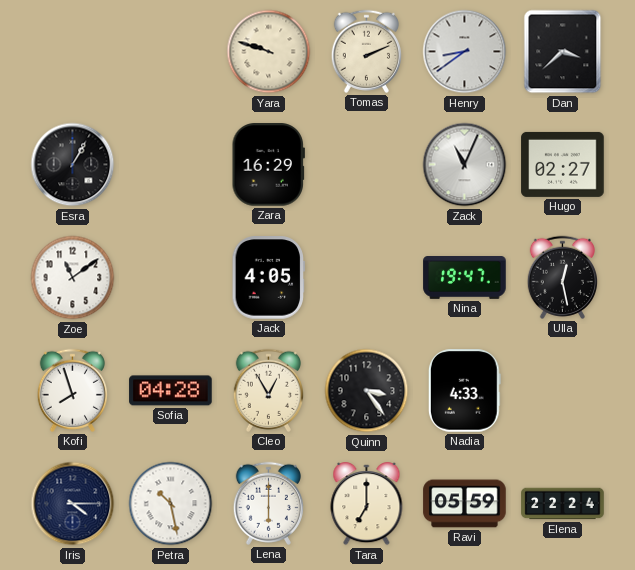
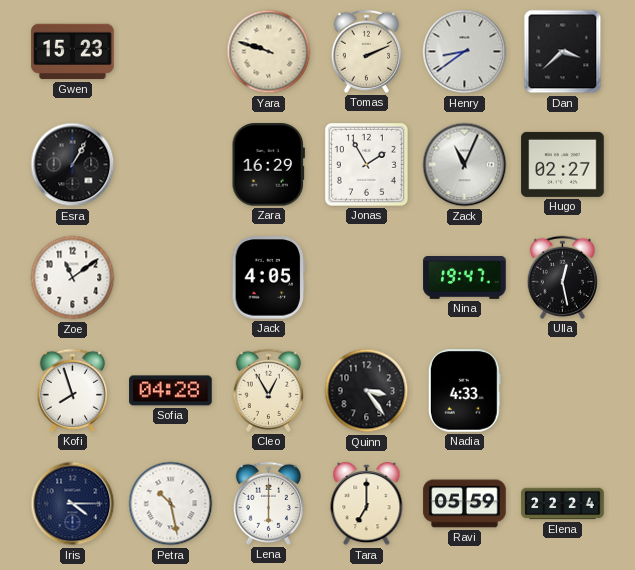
Gwen: none -> 15:23 (73, 52)
Jonas: none -> 1:55 (366, 164)
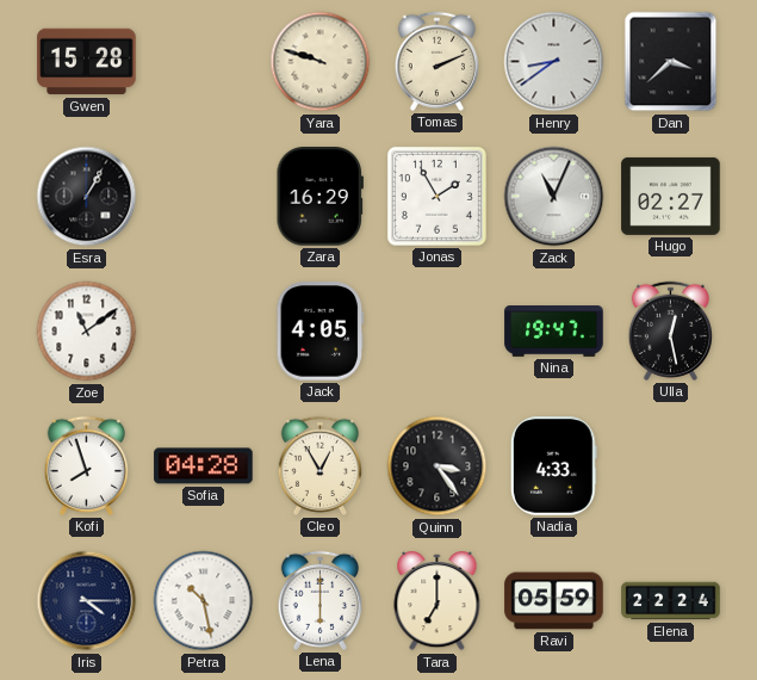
Gwen: 15:23 -> 15:28 (87, 62)
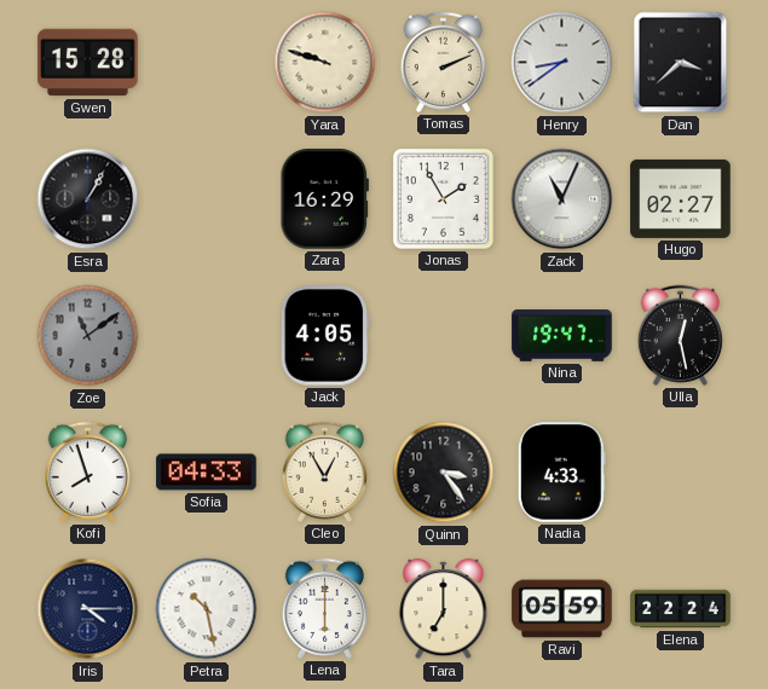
Zoe dial: white -> grey (88, 336)
Sofia: 04:28 -> 04:33 (207, 473)
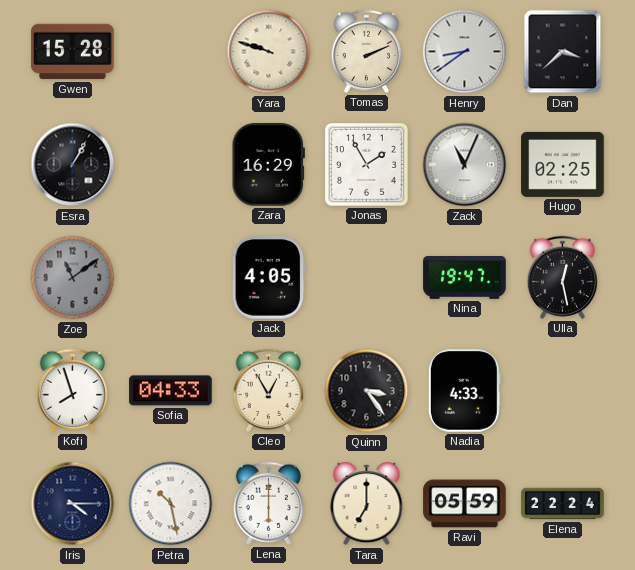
Hugo: 02:27 -> 02:25 (563, 164)
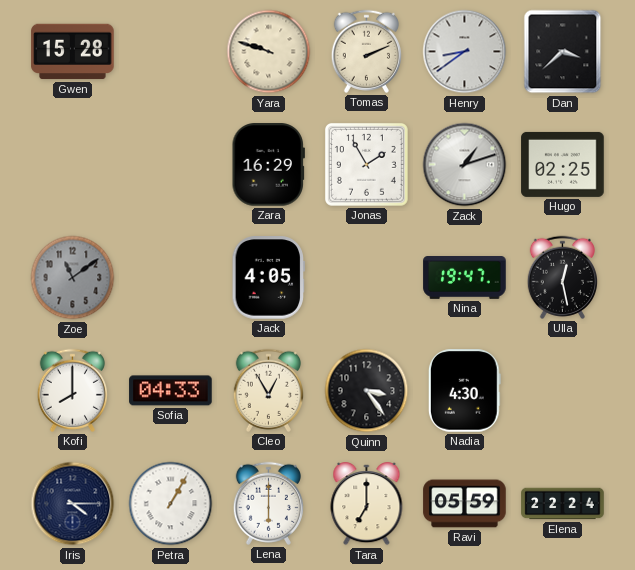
Esra: 1:05 -> none (73, 165)
Zack: 11:04 -> 1:12 (465, 165)
Kofi: 7:57 -> 8:00 (72, 390)
Nadia: 4:33 -> 4:30 (464, 391)
Petra: 10:28 -> 1:05 (171, 504)
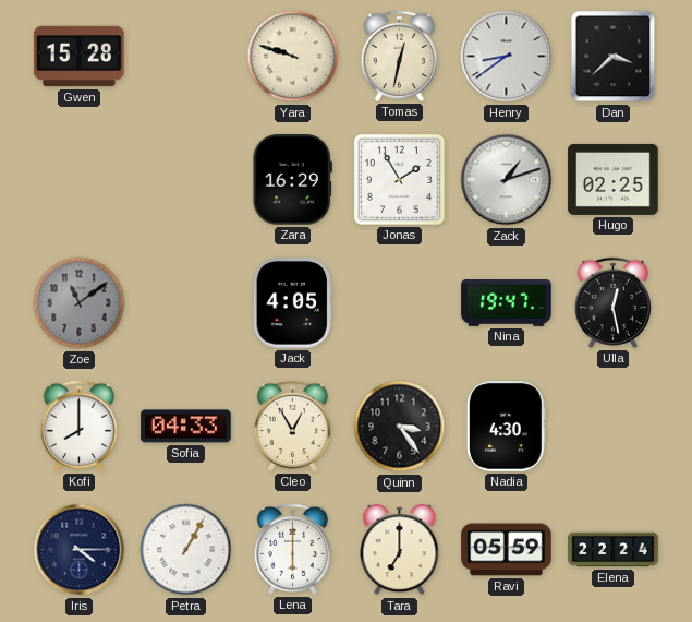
Tomas: 2:11 -> 12:32 (399, 56)
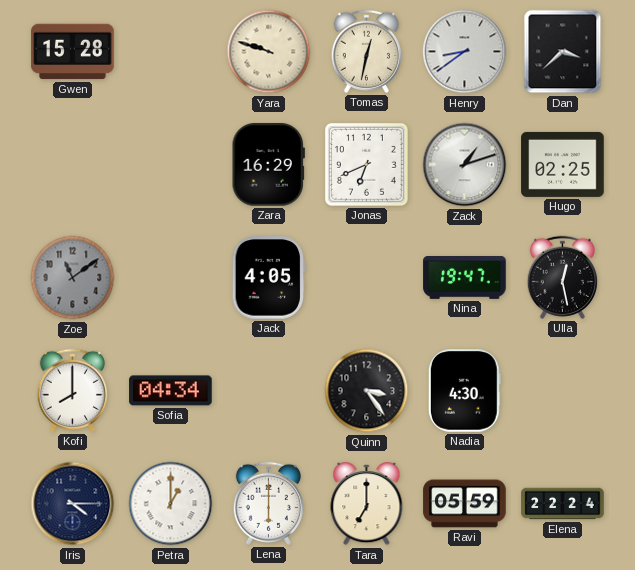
Jonas: 1:55 -> 6:41 (366, 164)
Sofia: 04:33 -> 04:34 (171, 391)
Cleo: 12:55 -> none (292, 426)
Petra: 1:05 -> 1:00 (171, 504)
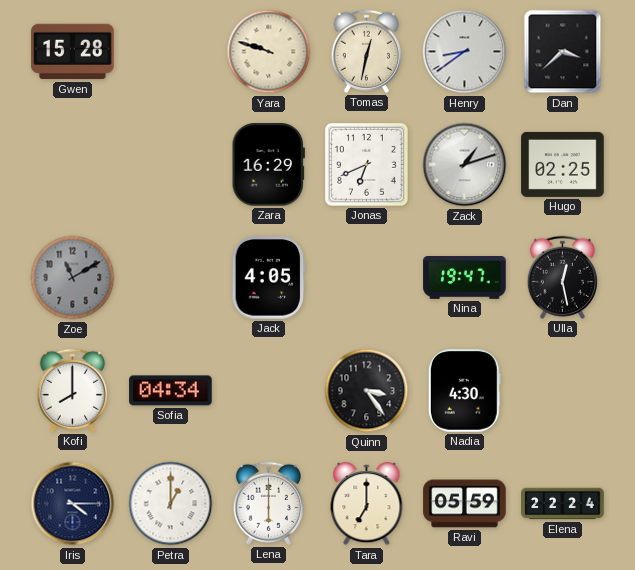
Zoe: 11:09 -> 11:10 (73, 278)
